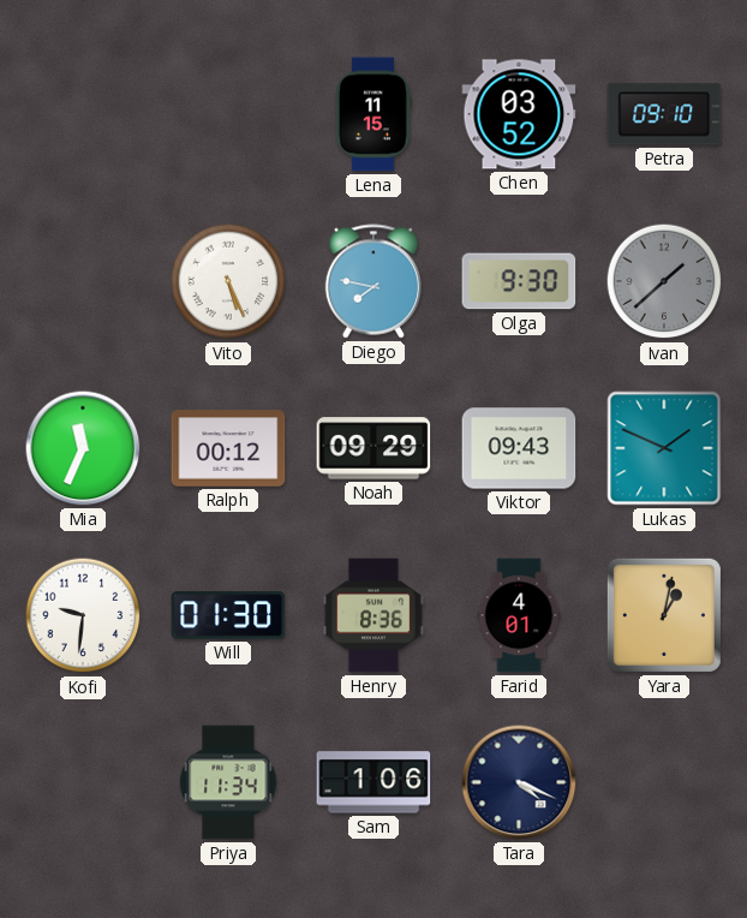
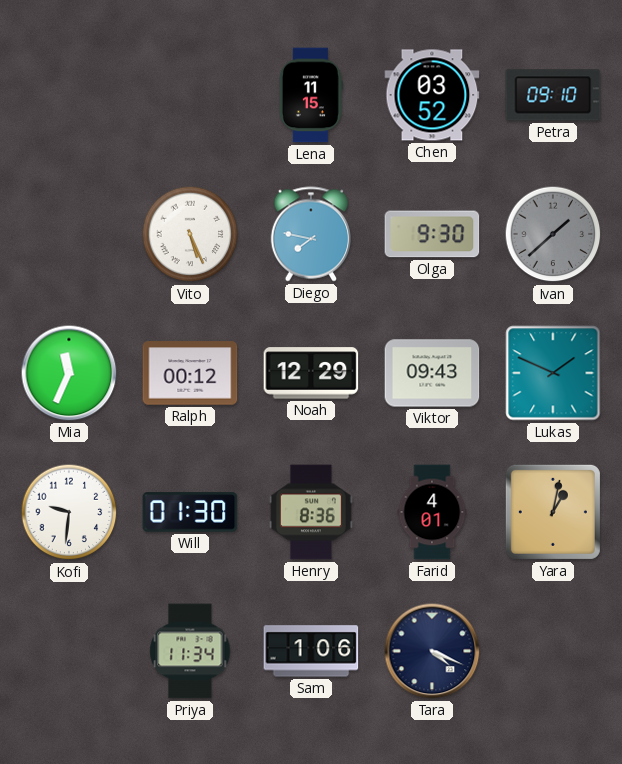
Noah: 09:29 -> 12:29 (311, 373)
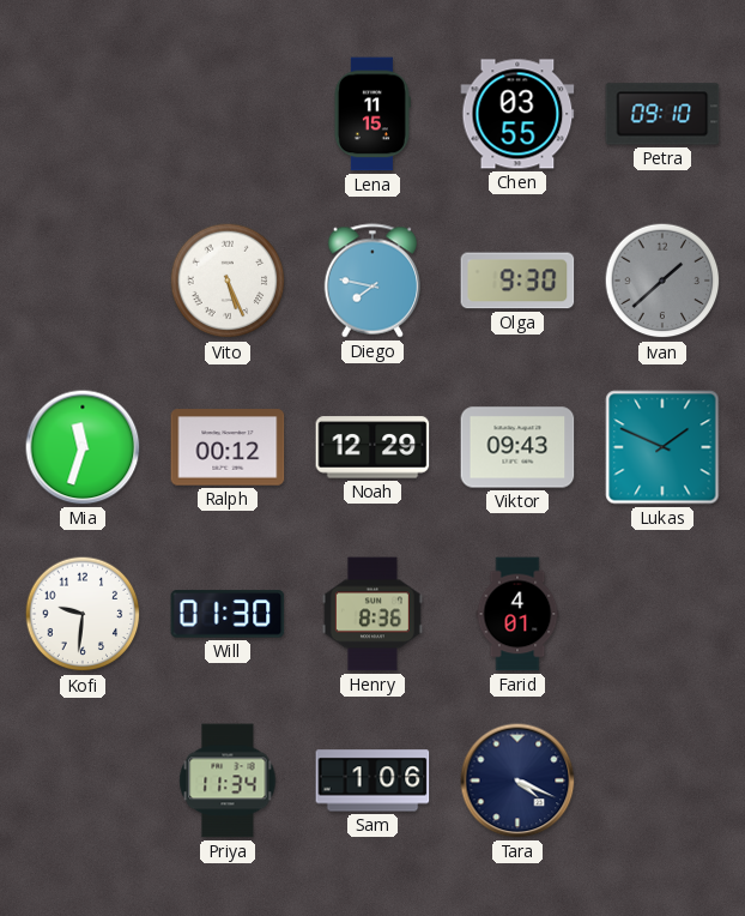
Chen: 03:52 -> 03:55 (517, 114)
Mia: 11:34 -> 11:33 (83, 447)
Yara: 1:02 -> none (553, 512)
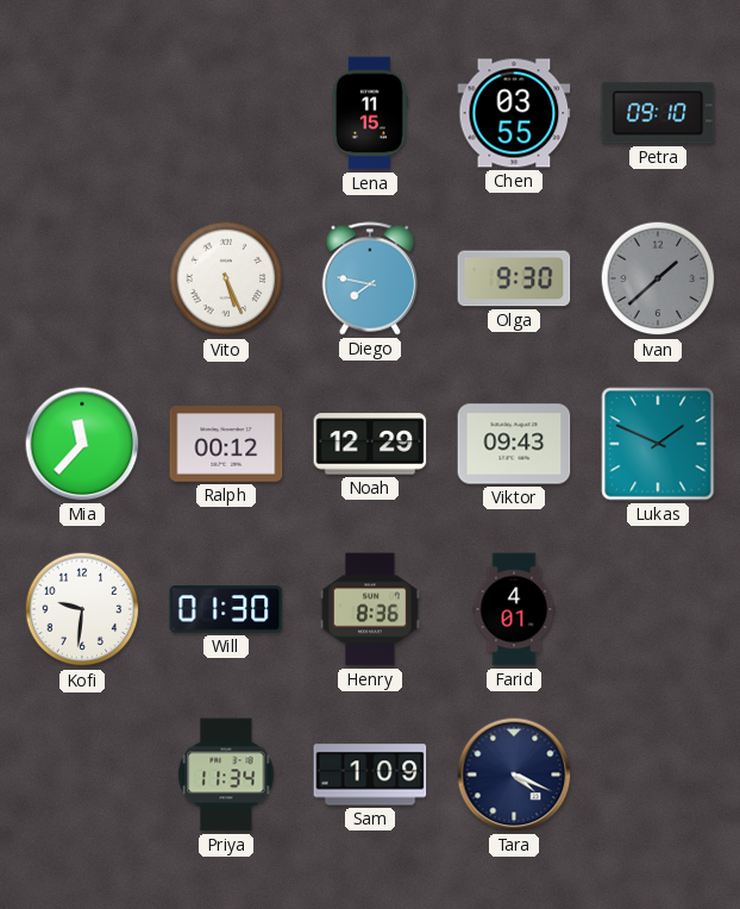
Mia: 11:33 -> 11:37 (82, 444)
Sam: 1:06 -> 1:09 (370, 775)
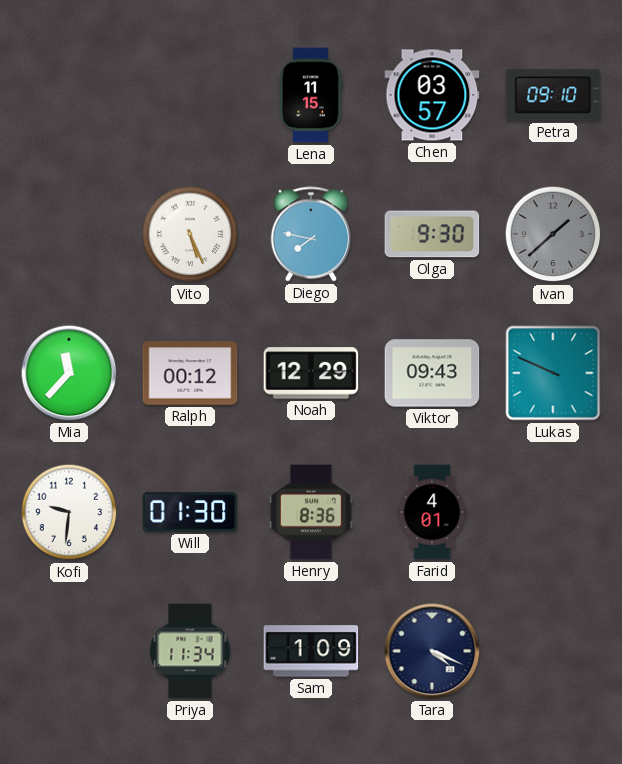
Chen: 03:55 -> 03:57 (432, 95)
Lukas: 1:49 -> 9:49 (553, 373)
